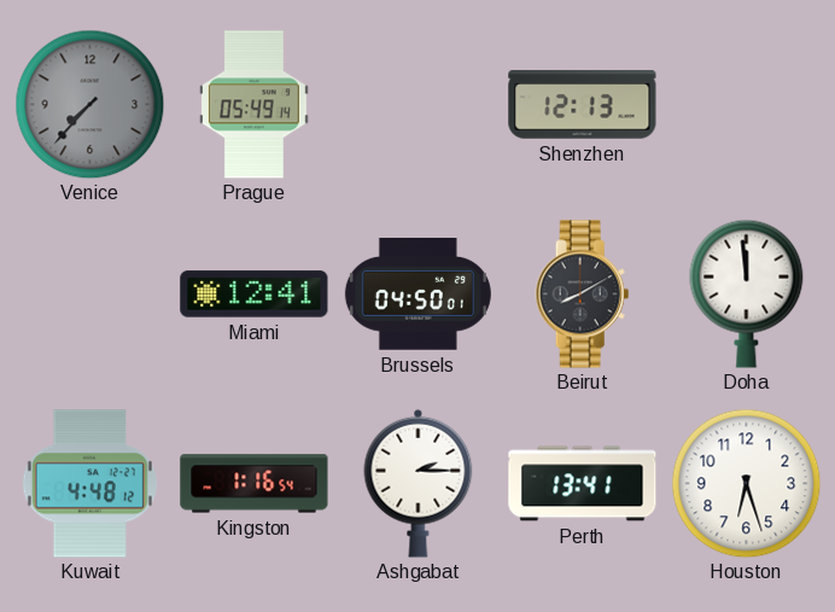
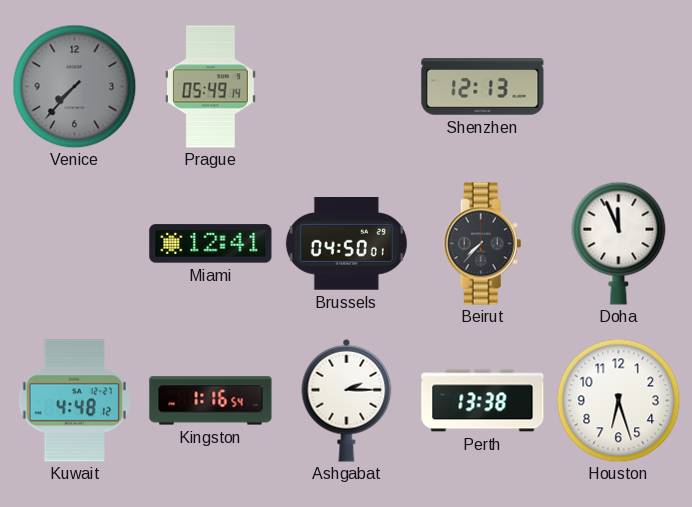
Beirut: 8:10 -> 7:37 (483, 244)
Doha: 11:59 -> 11:56 (619, 243)
Perth: 13:41 -> 13:38 (483, 401)
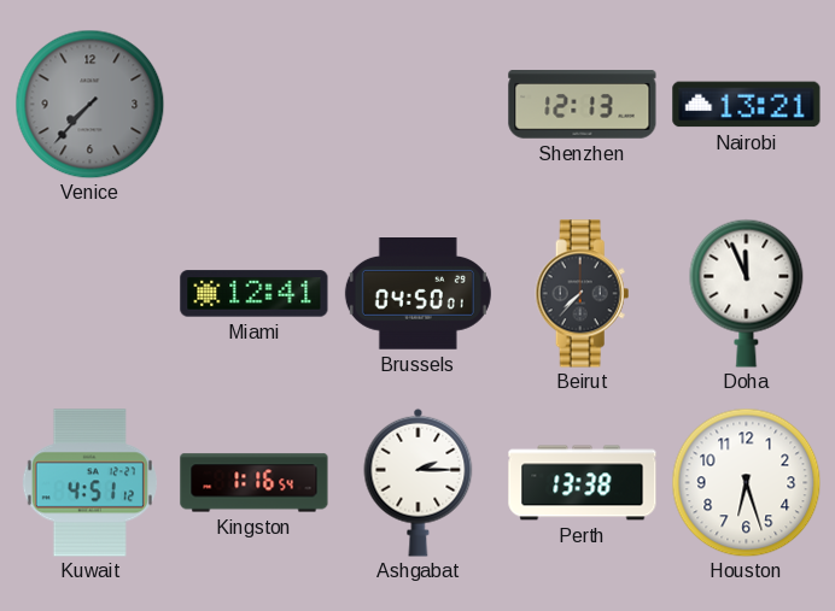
Prague: 05:49 -> none (211, 87)
Nairobi: none -> 13:21 (747, 105)
Kuwait: 4:48 -> 4:51 (89, 483)
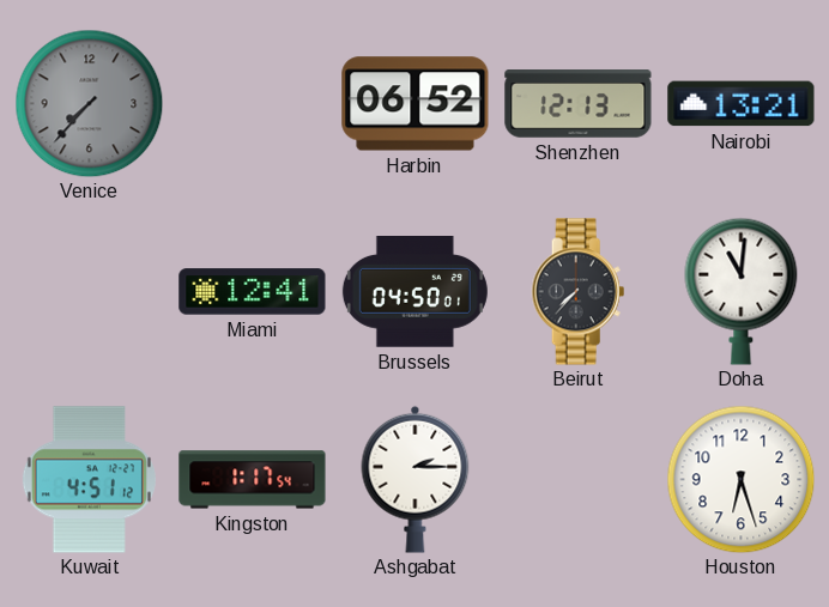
Harbin: none -> 06:52 (416, 104)
Doha: 11:56 -> 11:01 (742, 291)
Kingston: 1:16 -> 1:17 (253, 480)
Perth: 13:38 -> none (583, 483)
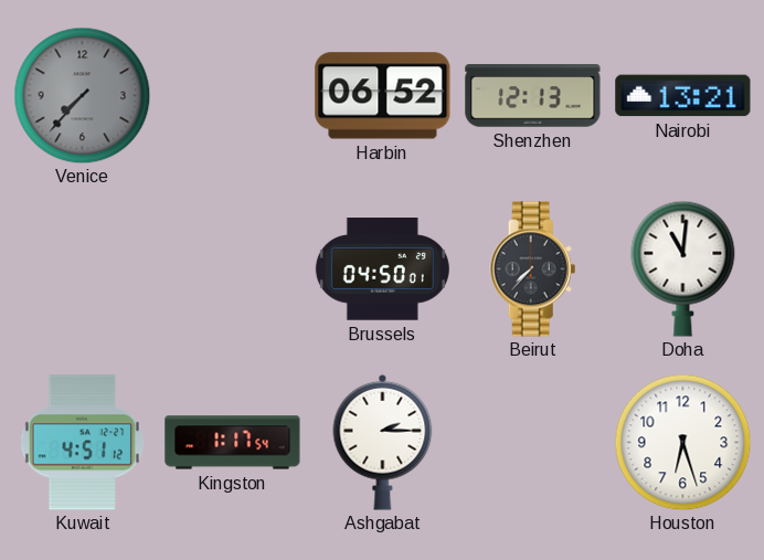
Miami: 12:41 -> none (253, 292)
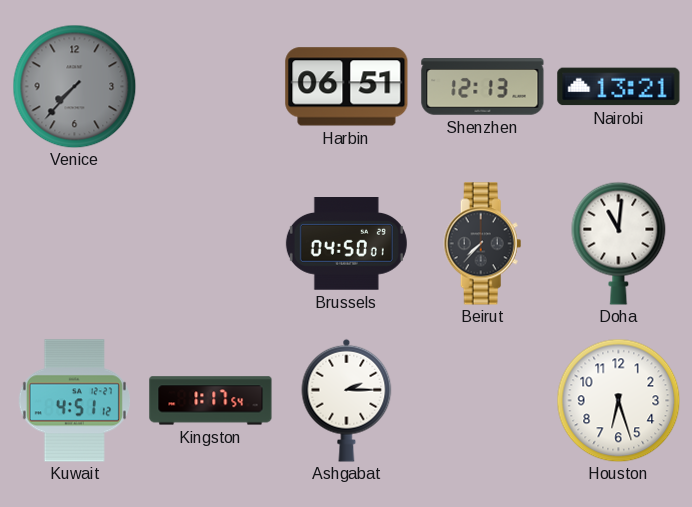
Harbin: 06:52 -> 06:51 (347, 87)
